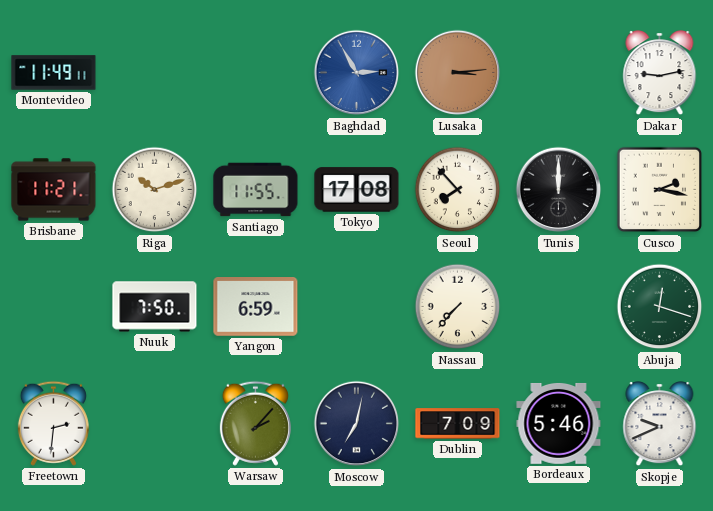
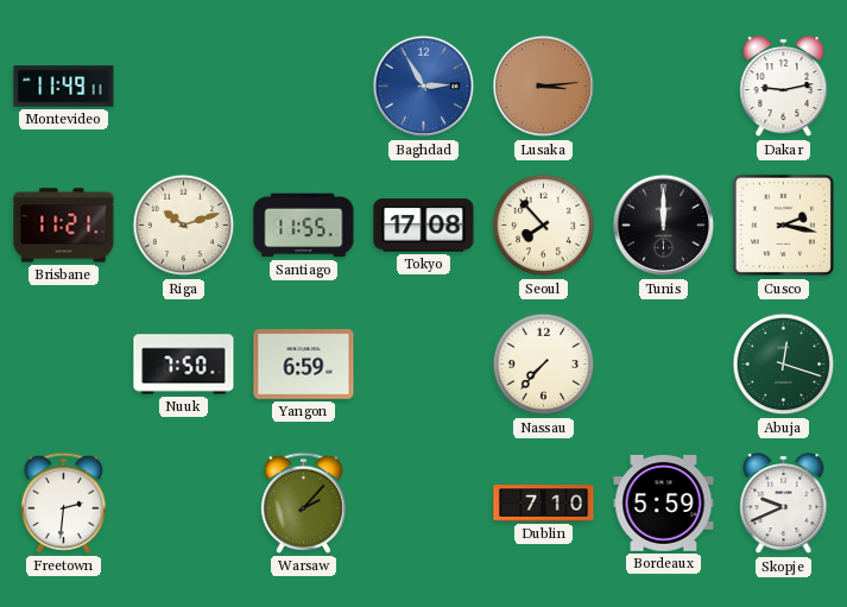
Moscow: 7:02 -> none (357, 424)
Dublin: 7:09 -> 7:10 (544, 504)
Bordeaux: 5:46 -> 5:59 (664, 502)
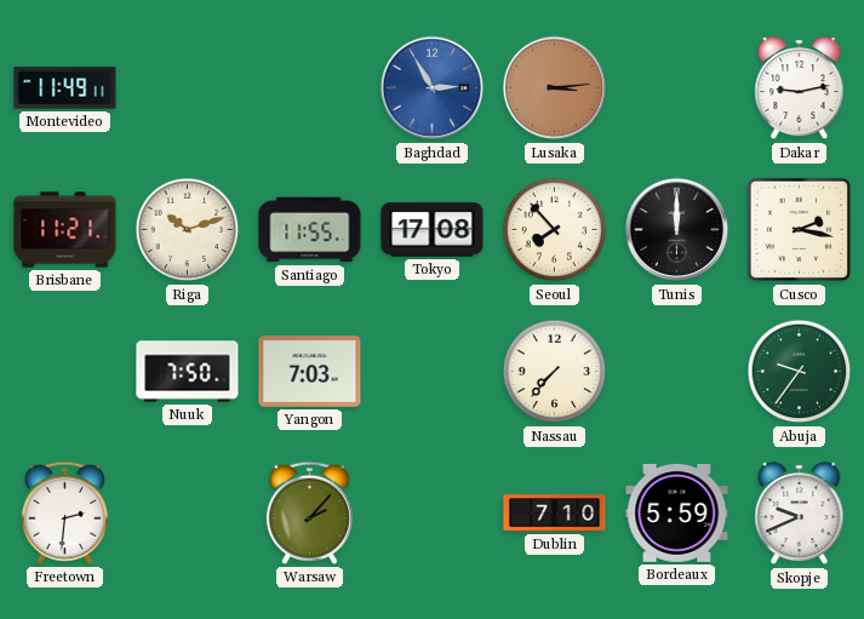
Yangon: 6:59 -> 7:03 (310, 372)
Abuja: 12:18 -> 9:36 (800, 372)
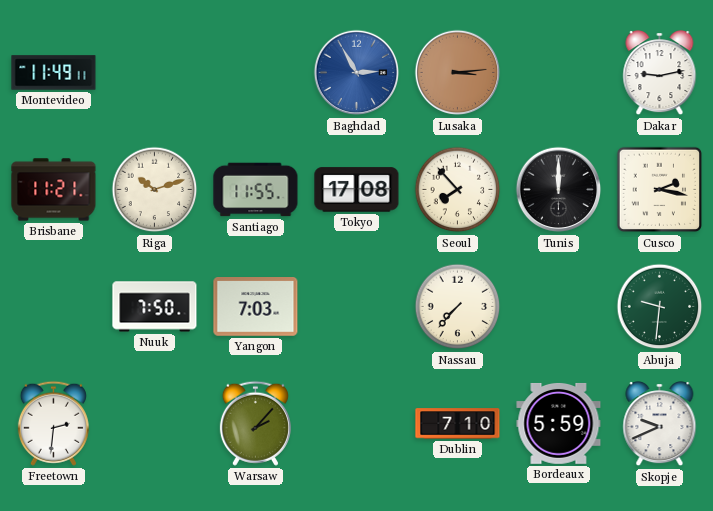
Abuja: 9:36 -> 9:31 (660, 307)
